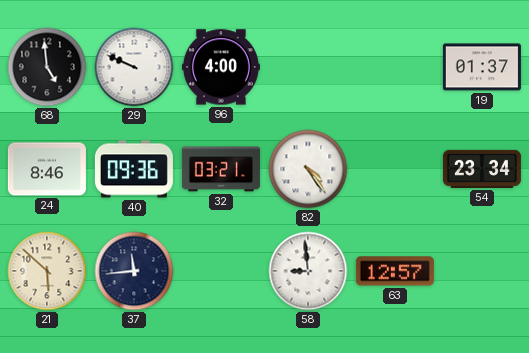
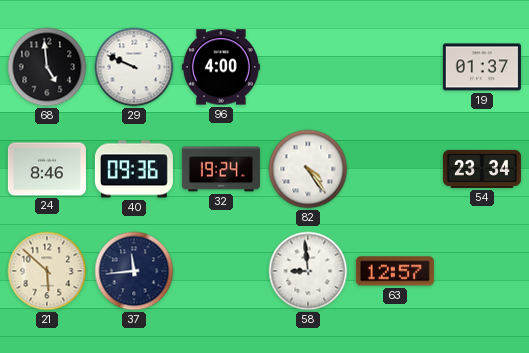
32: 03:21 -> 19:24 (221, 169)
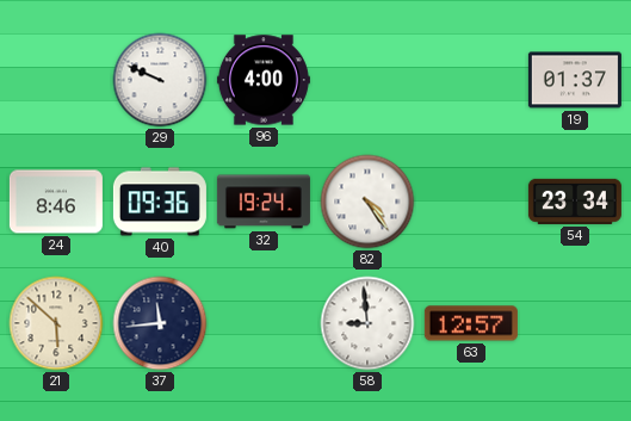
68: 4:59 -> none (47, 67)
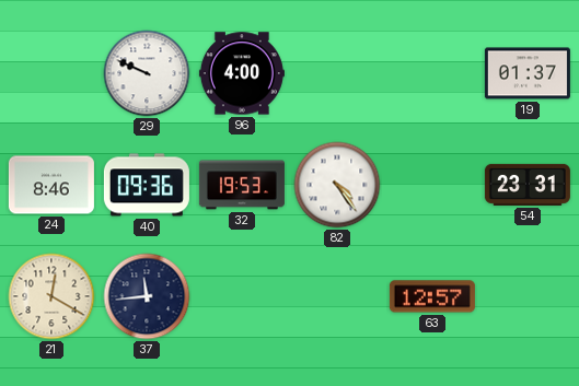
32: 19:24 -> 19:53 (242, 185)
54: 23:34 -> 23:31 (528, 185)
21: 5:52 -> 12:20 (51, 296)
58: 8:59 -> none (367, 323)
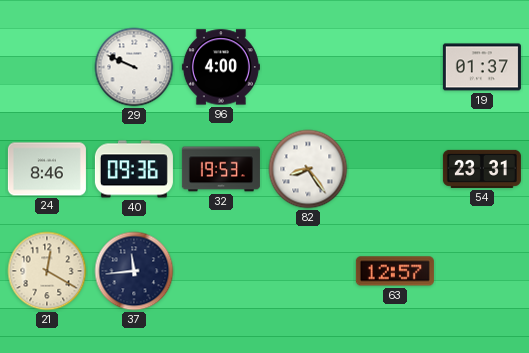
82: 4:24 -> 8:24 (308, 169)
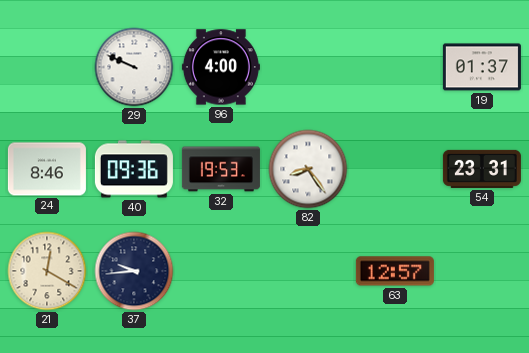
37: 11:44 -> 9:44 (134, 271)
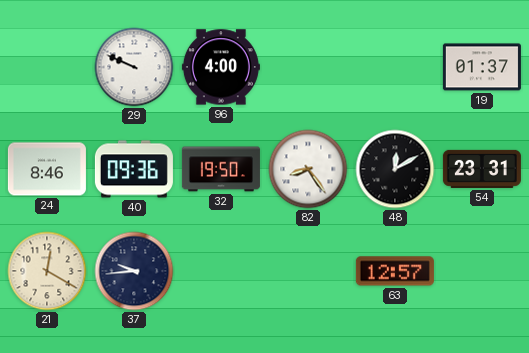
32: 19:53 -> 19:50 (221, 169)
48: none -> 12:10 (395, 169)
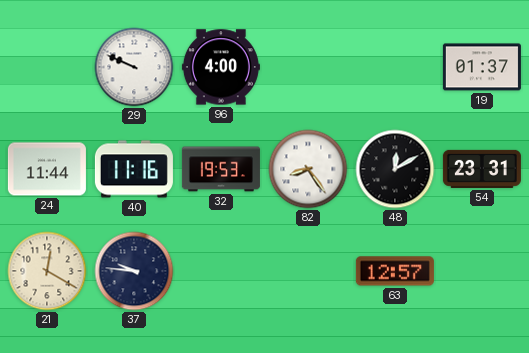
24: 8:46 -> 11:44 (47, 169)
40: 09:36 -> 11:16 (134, 169)
32: 19:50 -> 19:53 (221, 169)
37: 9:44 -> 9:46 (134, 271)
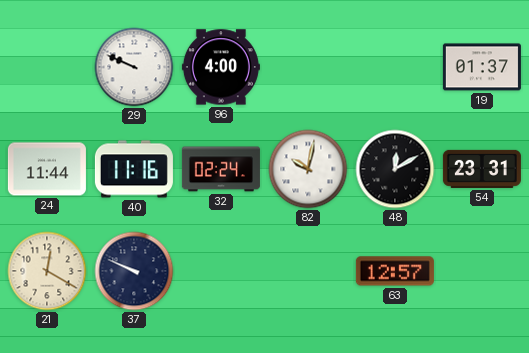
32: 19:53 -> 02:24 (221, 169)
82: 8:24 -> 10:02 (308, 169)
37: 9:46 -> 9:49 (134, 271)
